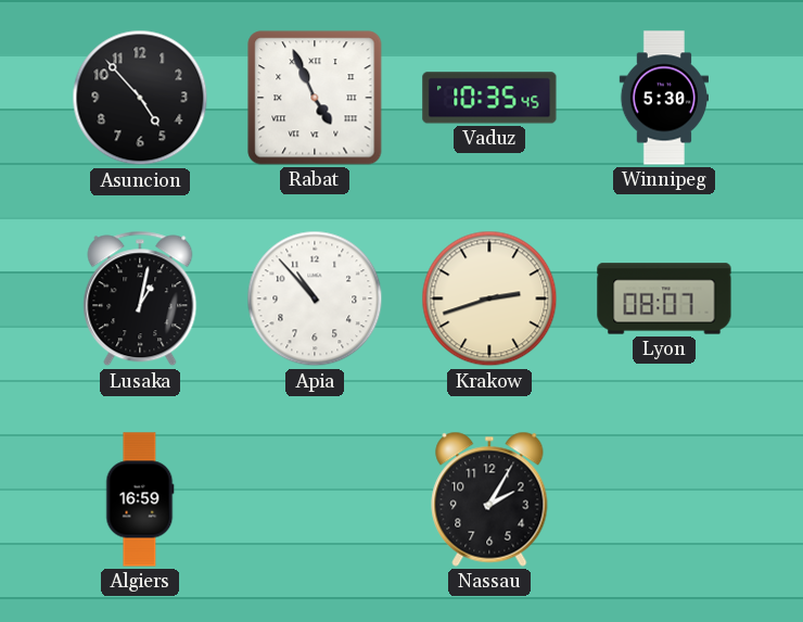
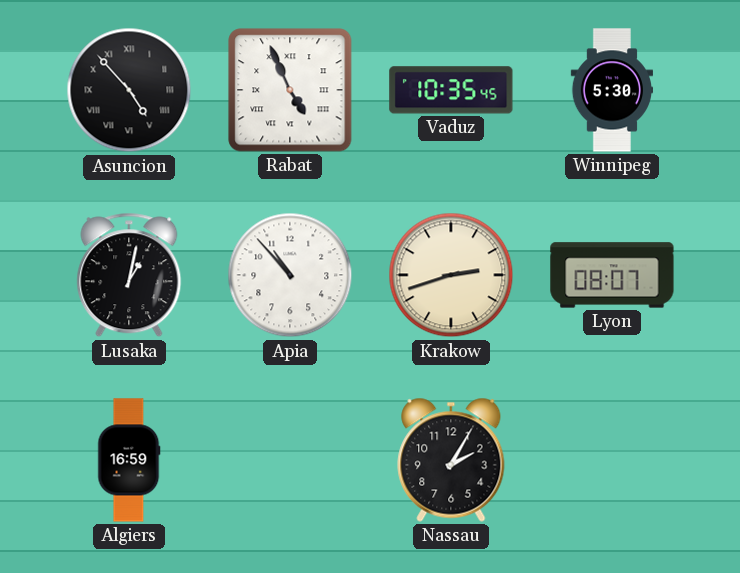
Asuncion numerals: Arabic -> Roman (129, 90)
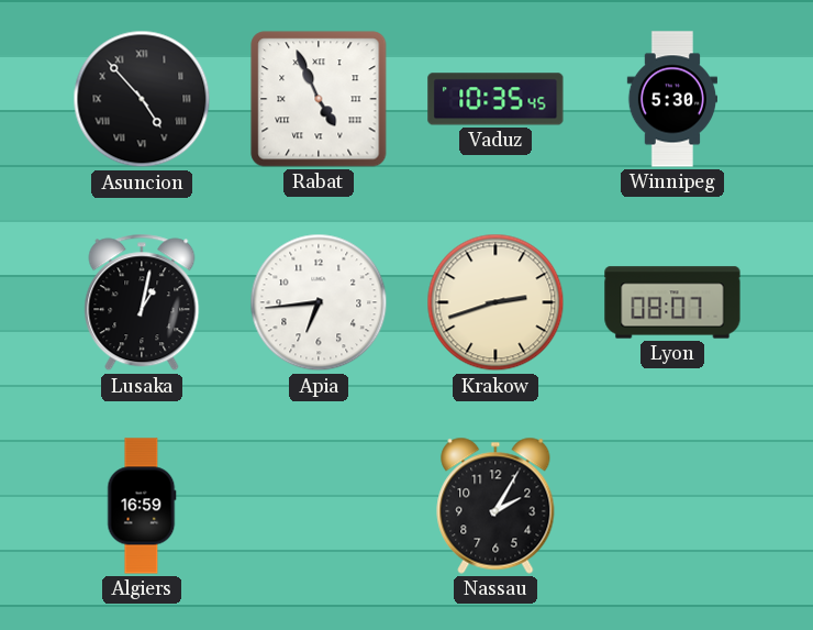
Apia: 10:53 -> 6:44 (319, 302)
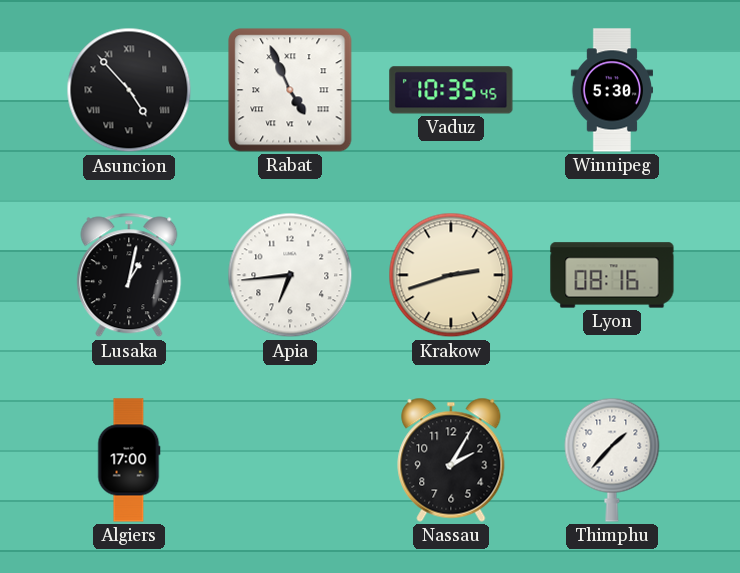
Lyon: 08:07 -> 08:16 (612, 275)
Algiers: 16:59 -> 17:00 (129, 460)
Thimphu: none -> 1:37 (612, 460)
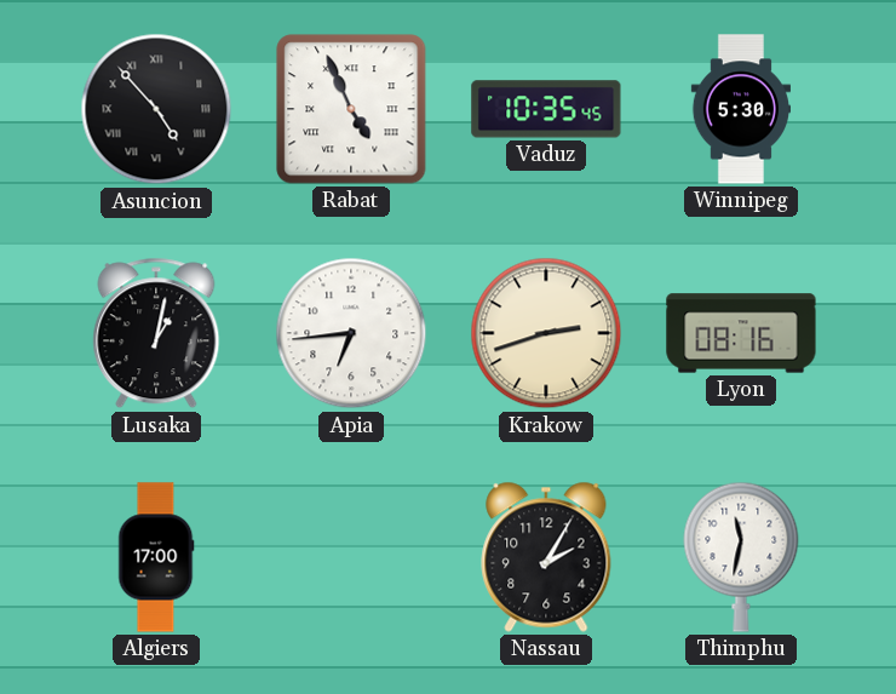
Thimphu: 1:37 -> 11:32 (741, 557)
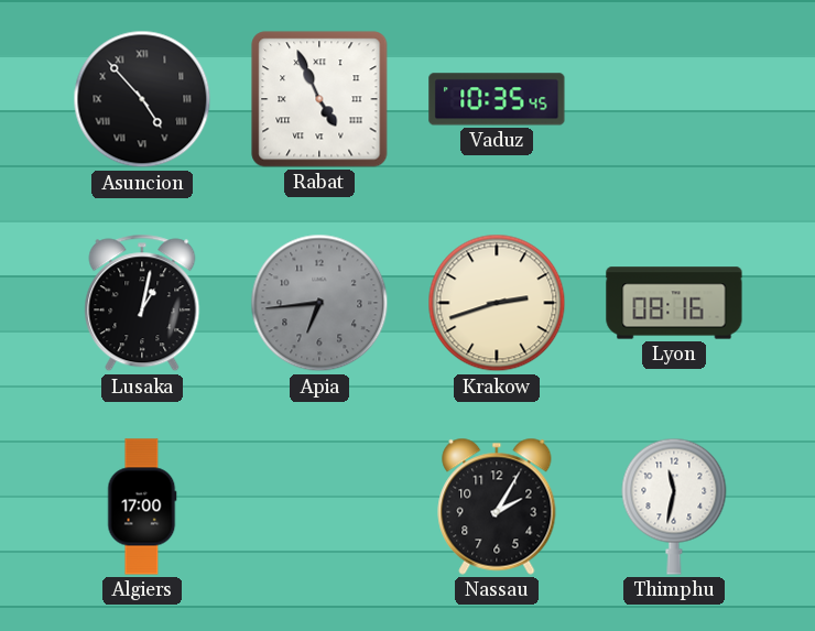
Winnipeg: 5:30 -> none (740, 109)
Apia dial: white -> grey (319, 303)
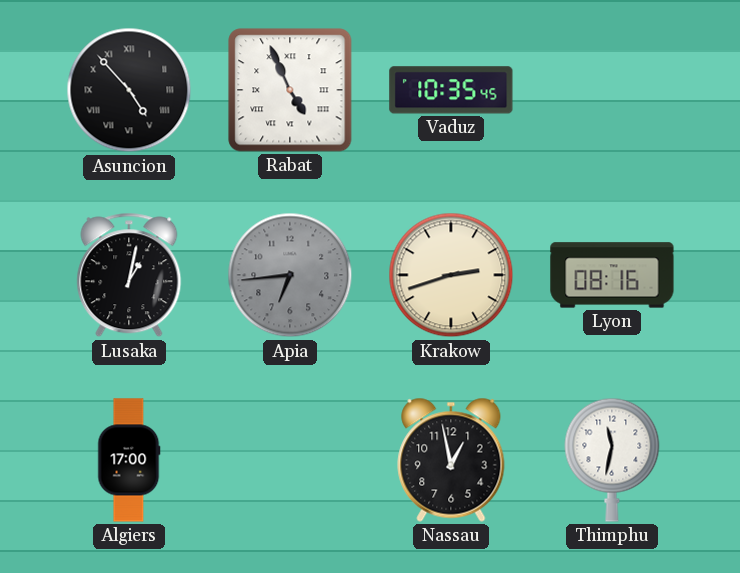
Nassau: 2:05 -> 12:58 (451, 460)
